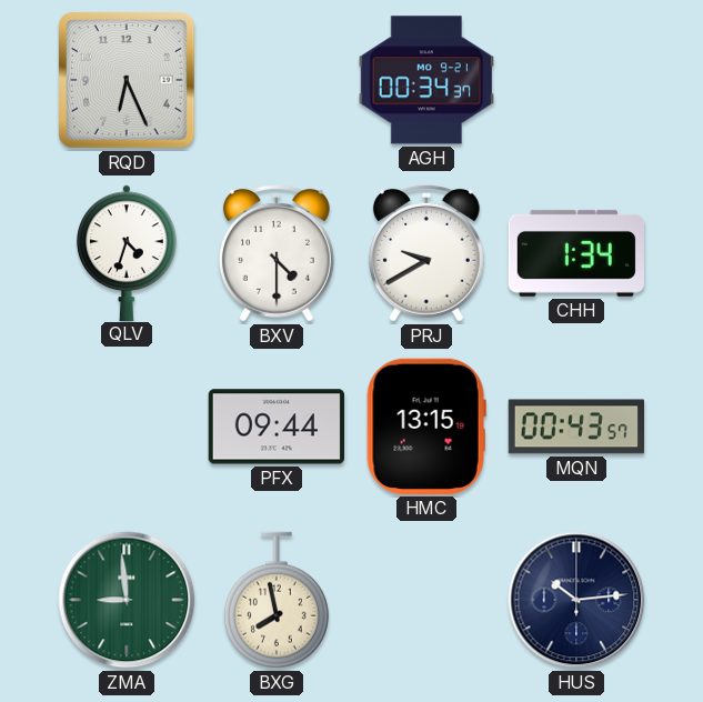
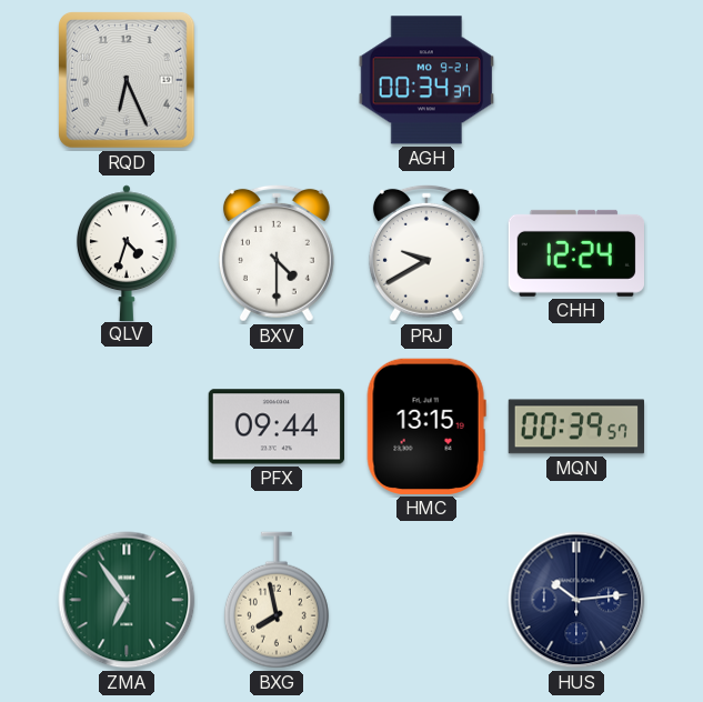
CHH: 1:34 -> 12:24 (575, 253)
MQN: 00:43 -> 00:39 (575, 427)
ZMA: 8:59 -> 6:54 (127, 600)
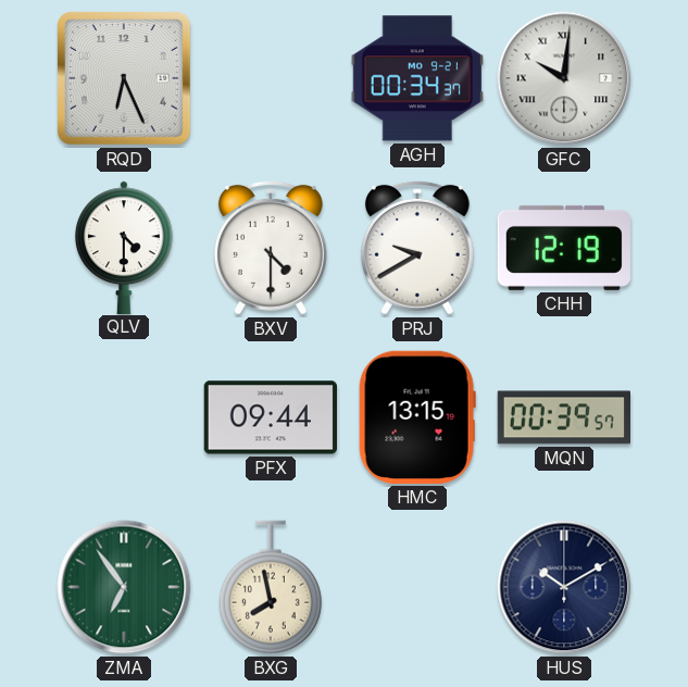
GFC: none -> 10:01 (564, 78)
QLV: 4:33 -> 4:30 (124, 247)
CHH: 12:24 -> 12:19 (563, 248)
HUS: 10:14 -> 10:10 (564, 587)
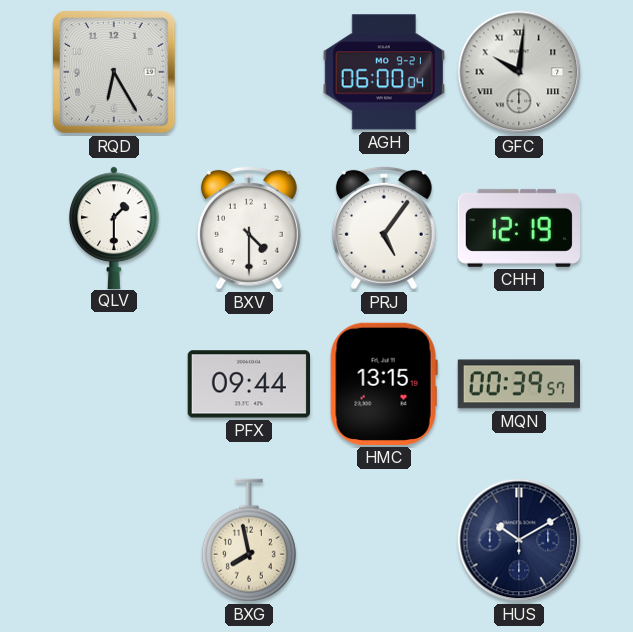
RQD: 6:26 -> 6:25 (115, 73)
AGH: 00:34 -> 06:00 (383, 72)
QLV: 4:30 -> 1:30 (114, 227)
PRJ: 9:40 -> 5:06 (384, 228)
ZMA: 6:54 -> none (124, 587)
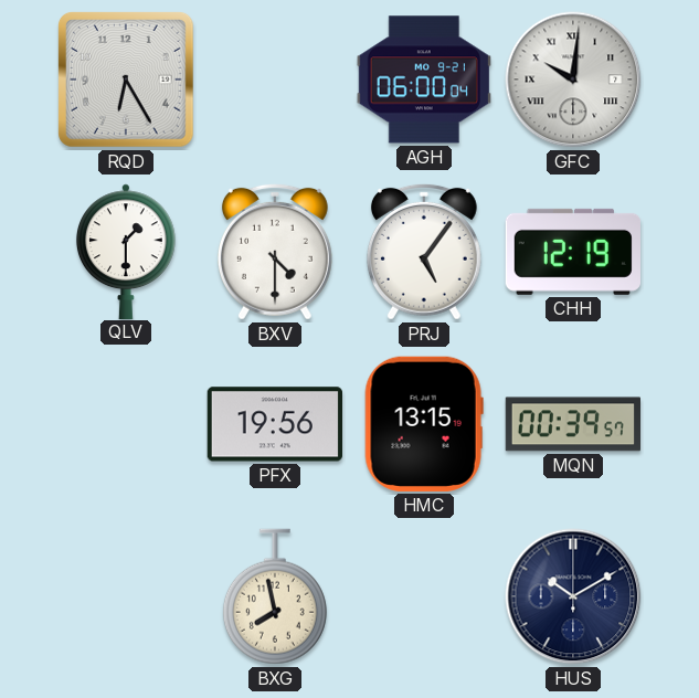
PFX: 09:44 -> 19:56 (274, 424)
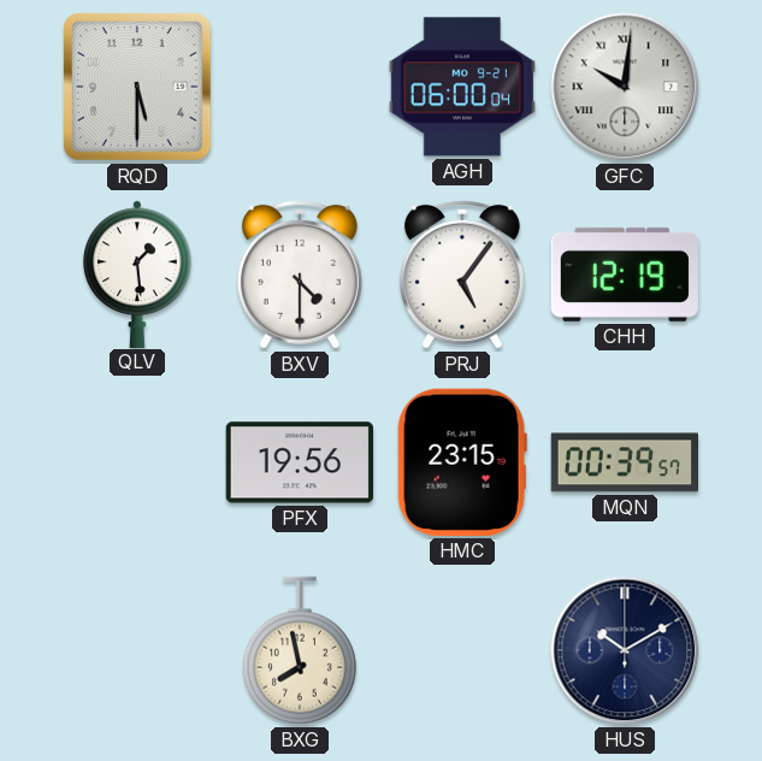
RQD: 6:25 -> 5:30 (138, 88)
QLV: 1:30 -> 1:29 (137, 273)
HMC: 13:15 -> 23:15 (462, 462)
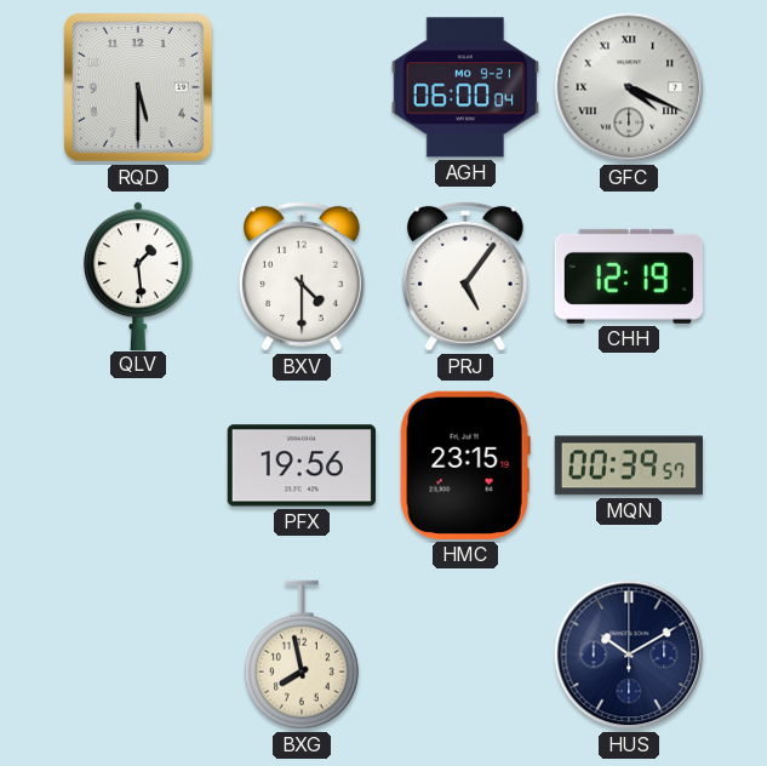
GFC: 10:01 -> 4:19 (629, 87)
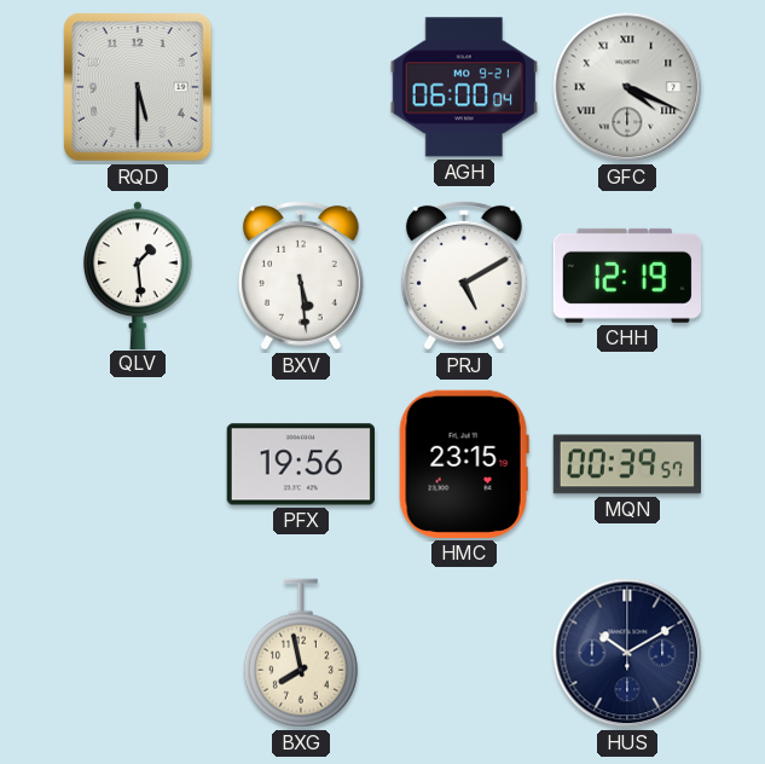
BXV: 4:30 -> 5:29 (301, 276)
PRJ: 5:06 -> 5:10 (464, 276)
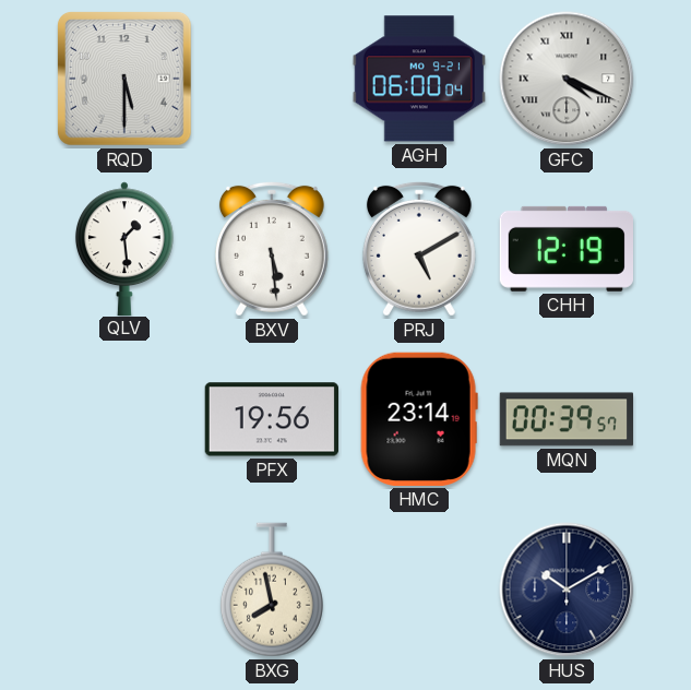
HMC: 23:15 -> 23:14 (419, 419)
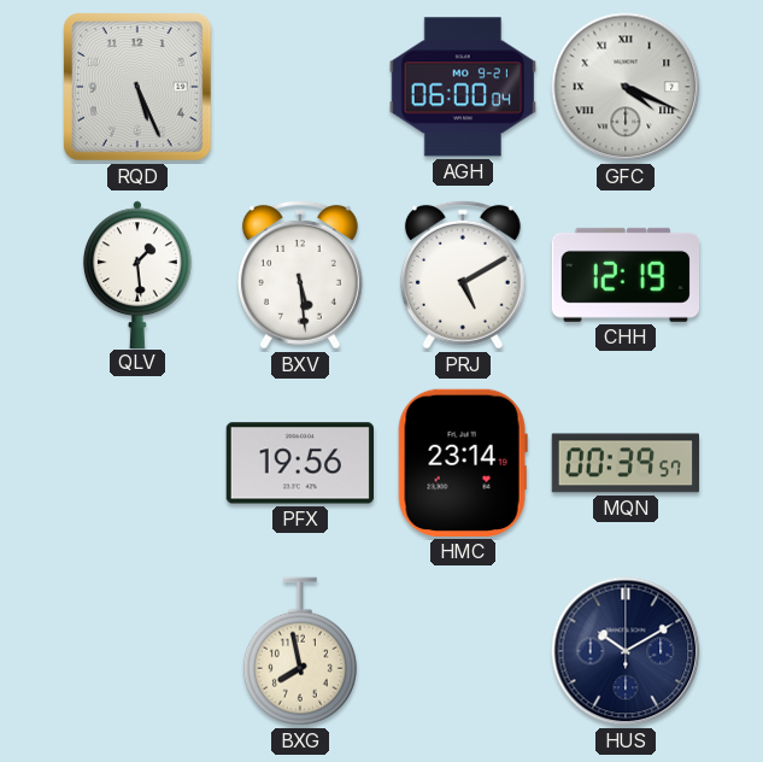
RQD: 5:30 -> 5:26 (139, 88)
